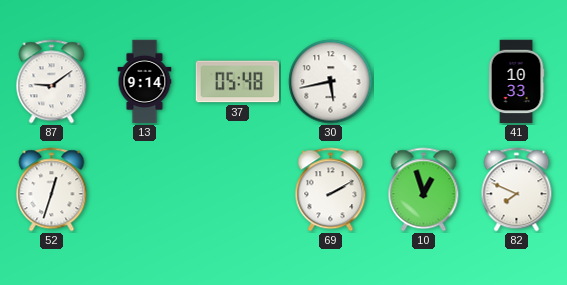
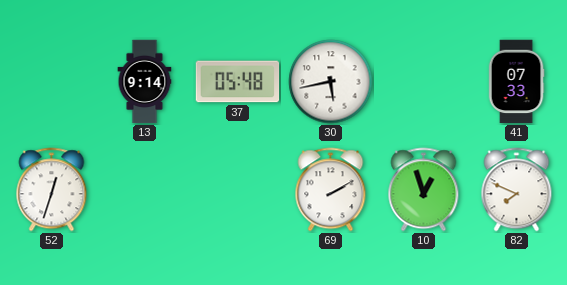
87: 9:09 -> none (52, 82)
41: 10:33 -> 07:33 (516, 82)
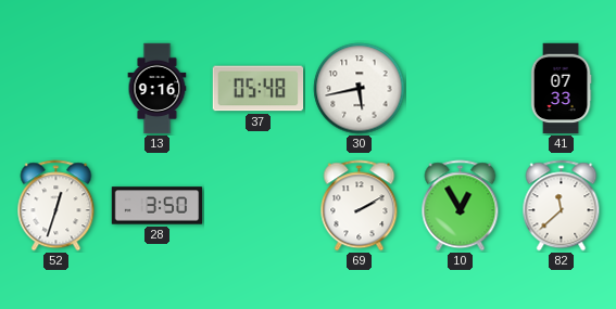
13: 9:14 -> 9:16 (158, 89)
28: none -> 3:50 (158, 206)
10: 12:57 -> 12:55 (461, 206)
82: 7:49 -> 11:38 (562, 206)
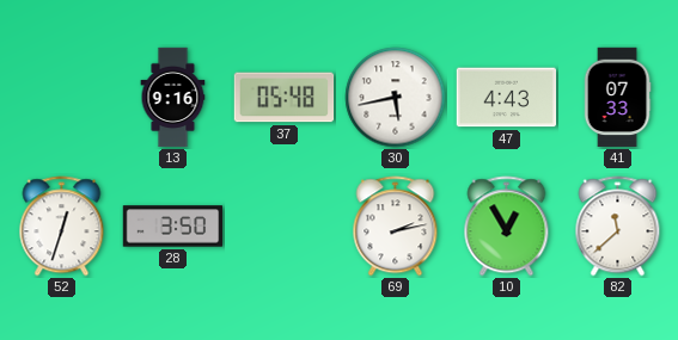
47: none -> 4:43 (507, 98)
69: 2:10 -> 2:13 (396, 227)
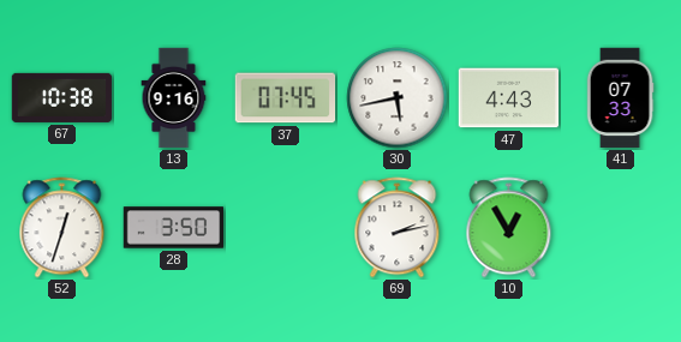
67: none -> 10:38 (62, 97)
37: 05:48 -> 07:45 (286, 98)
82: 11:38 -> none (618, 227)
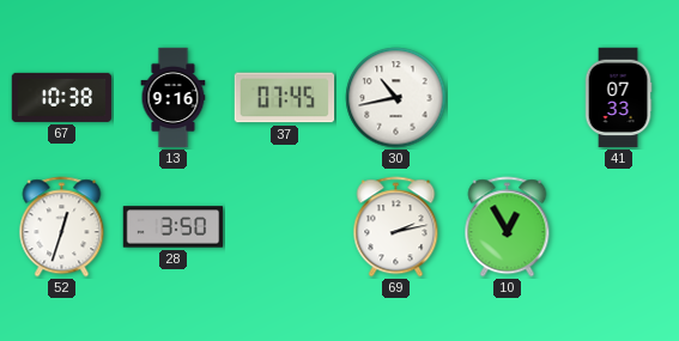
30: 5:43 -> 10:43 (396, 98)
47: 4:43 -> none (509, 98)
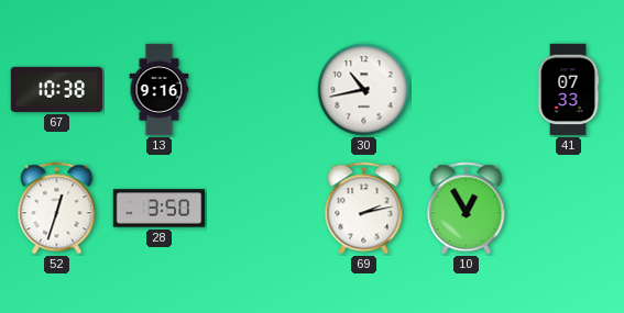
37: 07:45 -> none (285, 98)
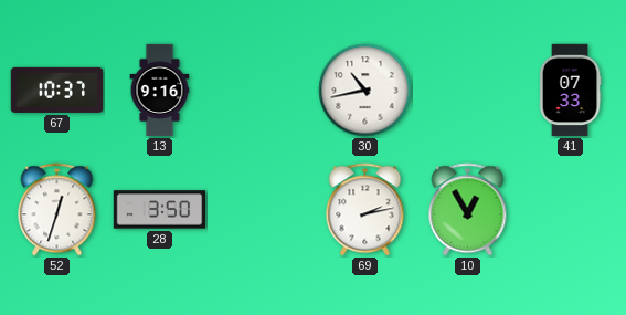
67: 10:38 -> 10:37 (57, 90)
